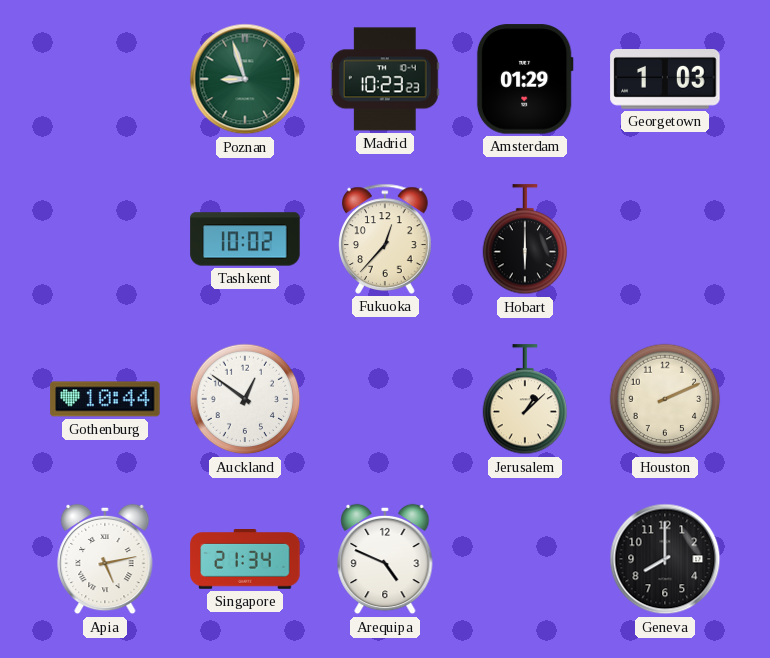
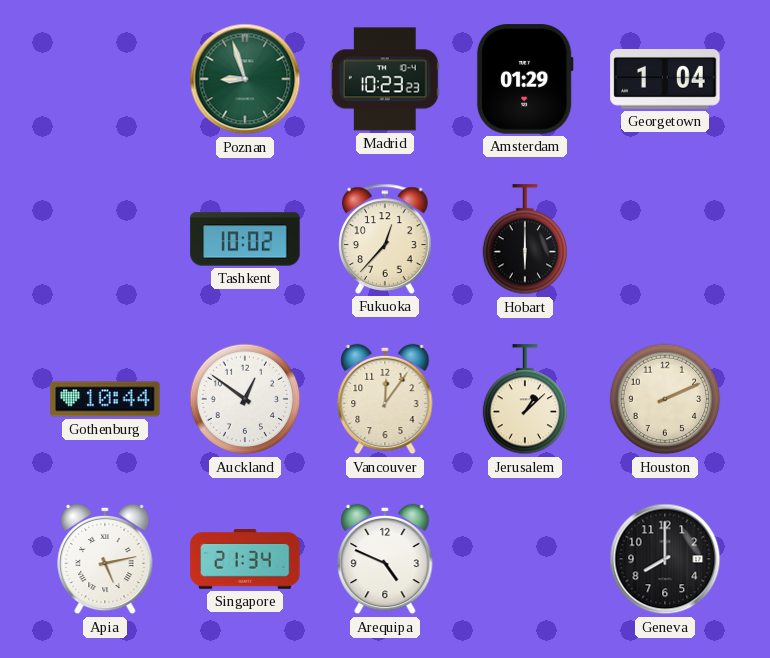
Georgetown: 1:03 -> 1:04 (665, 79)
Vancouver: none -> 12:06 (385, 399)
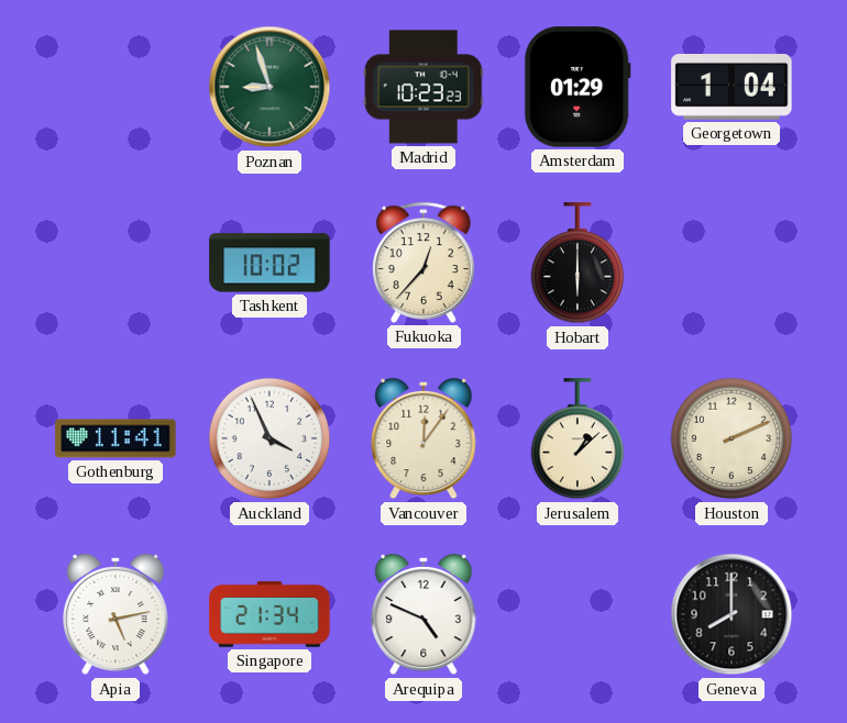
Gothenburg: 10:44 -> 11:41 (116, 438)
Auckland: 12:51 -> 3:56 (269, 438)
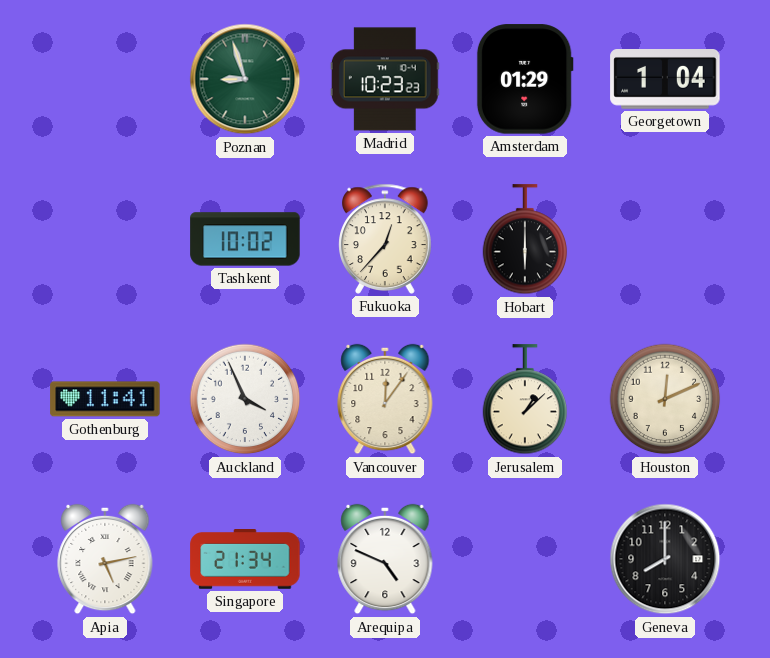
Houston: 2:11 -> 12:11 (665, 399)
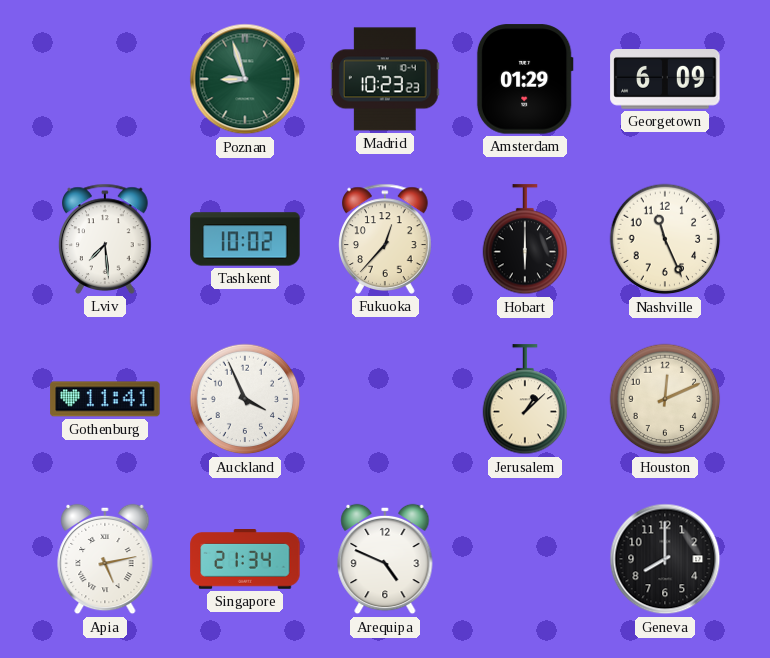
Georgetown: 1:04 -> 6:09 (665, 79)
Lviv: none -> 7:29 (105, 239)
Nashville: none -> 11:26 (665, 239)
Vancouver: 12:06 -> none (385, 399)
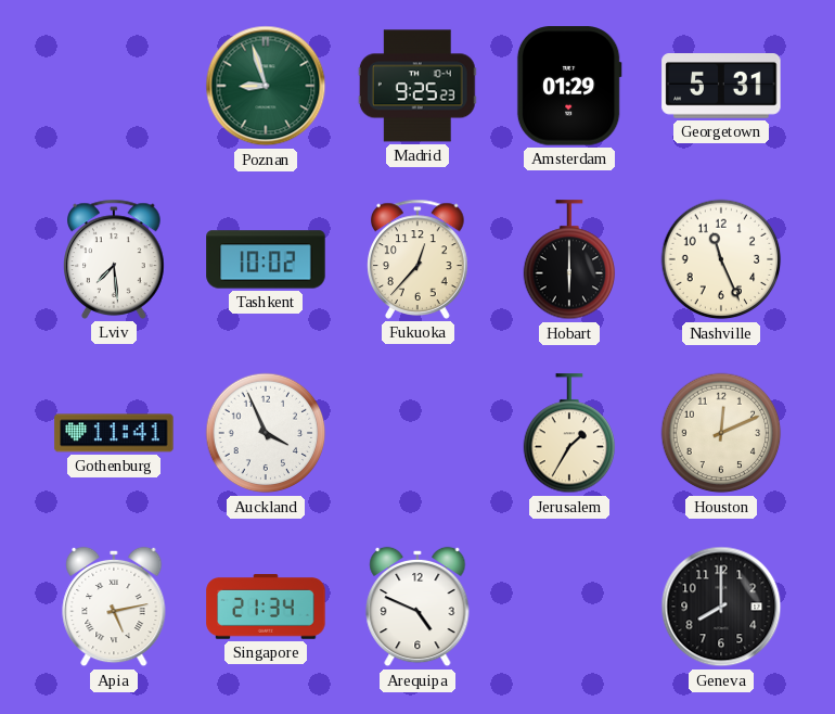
Madrid: 10:23 -> 9:25 (418, 86)
Georgetown: 6:09 -> 5:31 (721, 86)
Jerusalem: 1:08 -> 1:35 (569, 434)
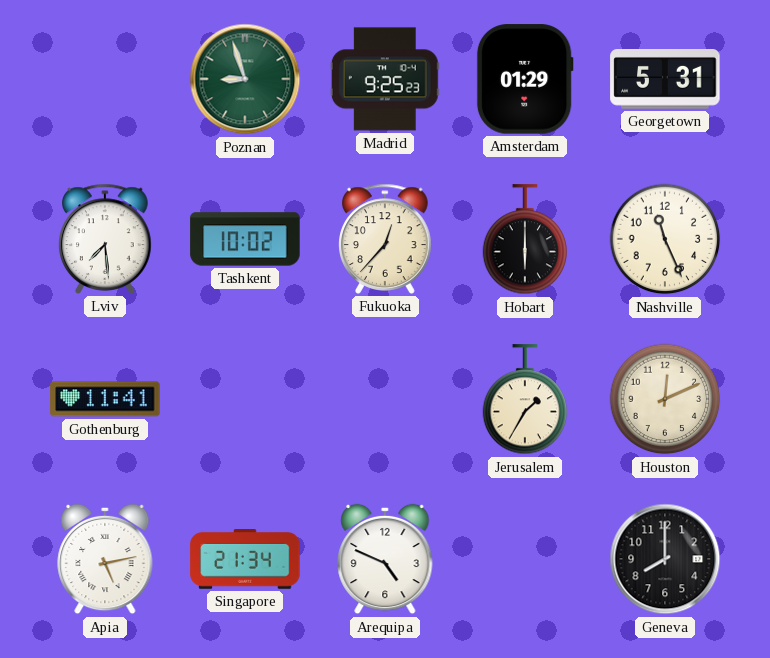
Auckland: 3:56 -> none (266, 433)
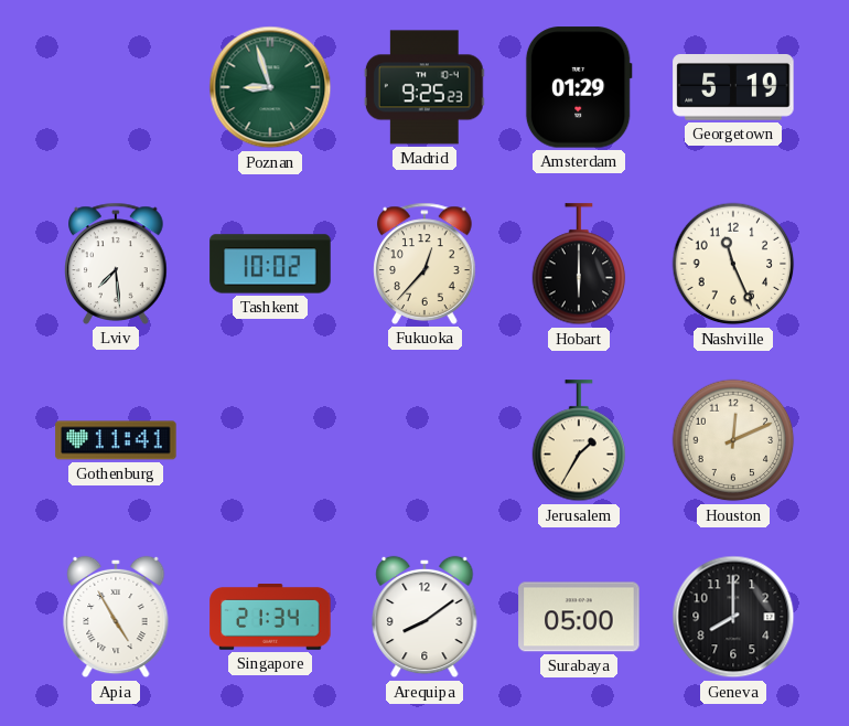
Georgetown: 5:31 -> 5:19 (733, 87)
Apia: 5:13 -> 4:55 (116, 617)
Arequipa: 4:49 -> 8:09 (424, 617)
Surabaya: none -> 05:00 (579, 617)
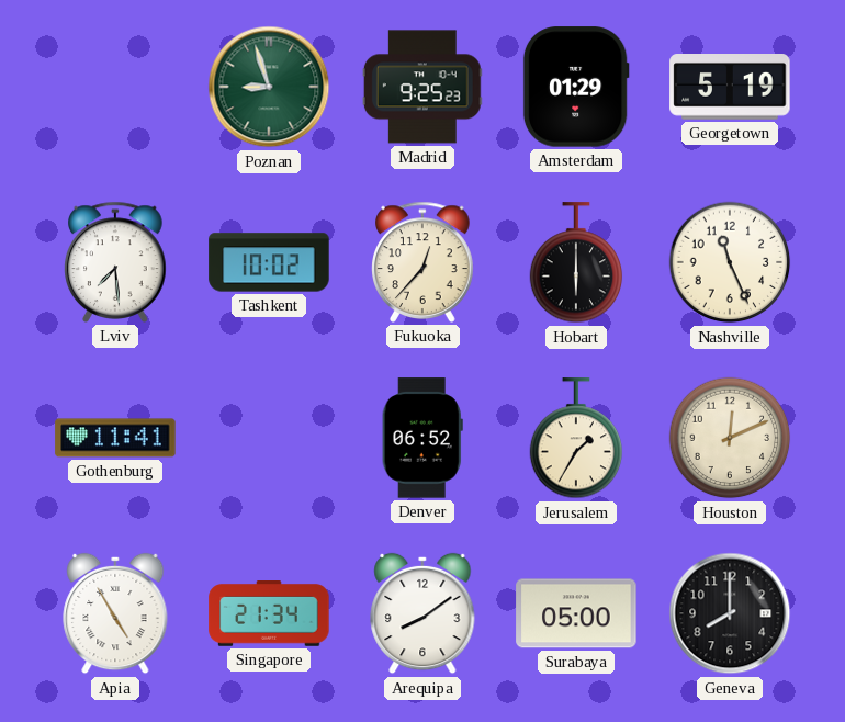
Denver: none -> 06:52 (422, 438)
